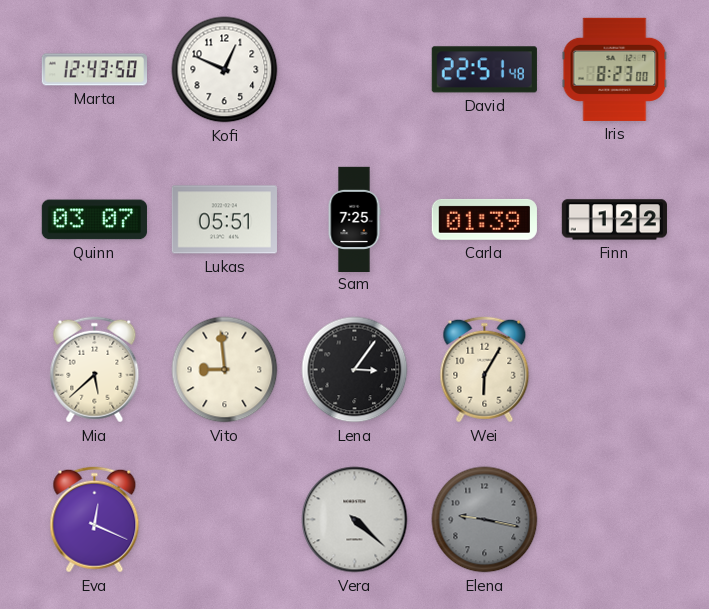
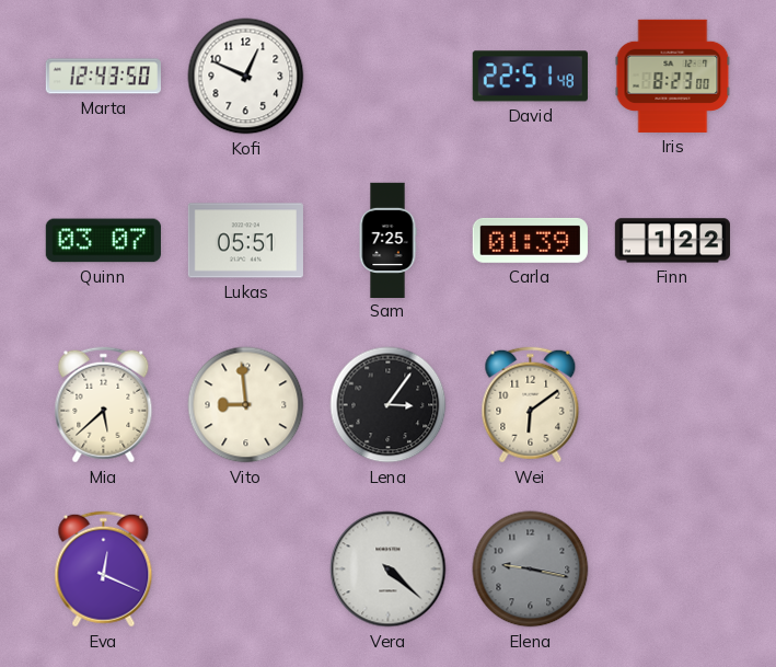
Wei: 6:05 -> 6:09 (531, 405)
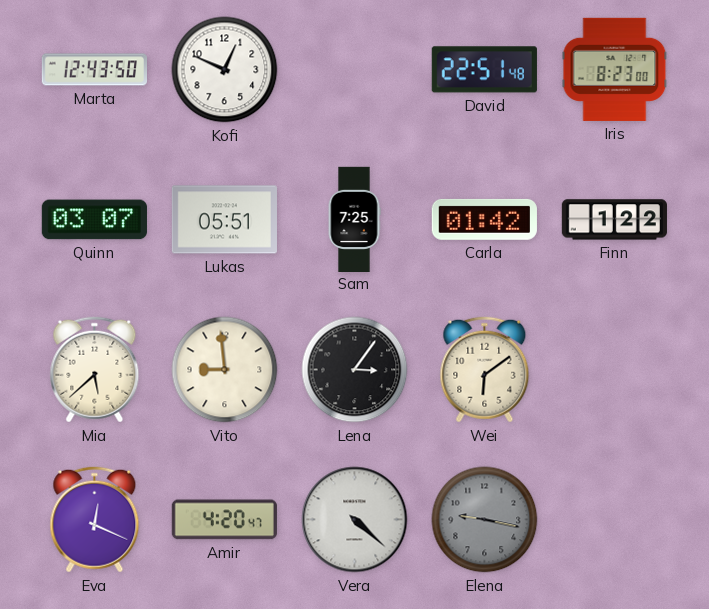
Carla: 01:39 -> 01:42 (484, 219)
Amir: none -> 4:20 (224, 520)
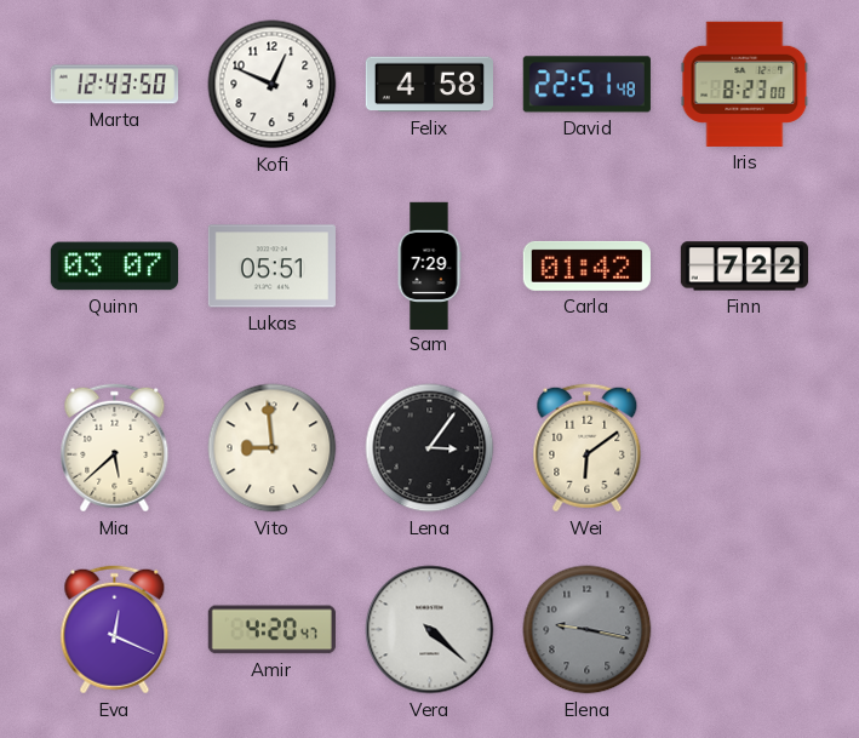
Felix: none -> 4:58 (429, 85)
Sam: 7:25 -> 7:29 (429, 265)
Finn: 1:22 -> 7:22 (744, 267)
